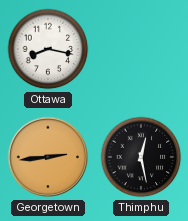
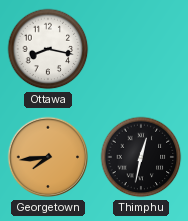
Georgetown: 2:44 -> 7:44 (48, 157)
Thimphu: 12:28 -> 12:32 (141, 157)
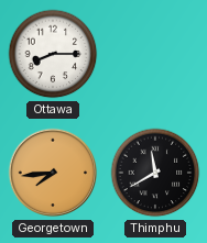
Ottawa: 8:17 -> 8:15 (53, 54)
Thimphu: 12:32 -> 11:40 (155, 173)
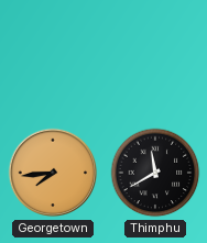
Ottawa: 8:15 -> none (53, 54)
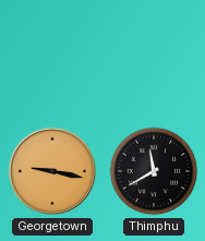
Georgetown: 7:44 -> 9:17 (52, 171)
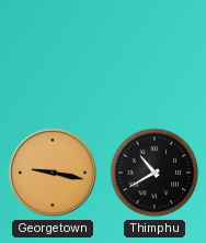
Thimphu: 11:40 -> 10:40 (154, 173)
